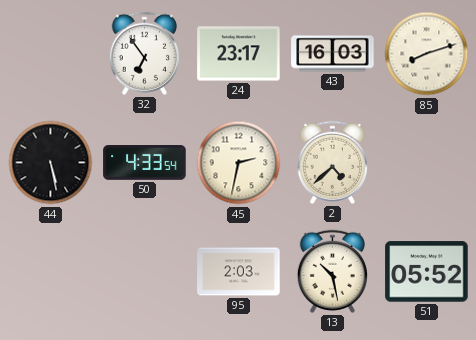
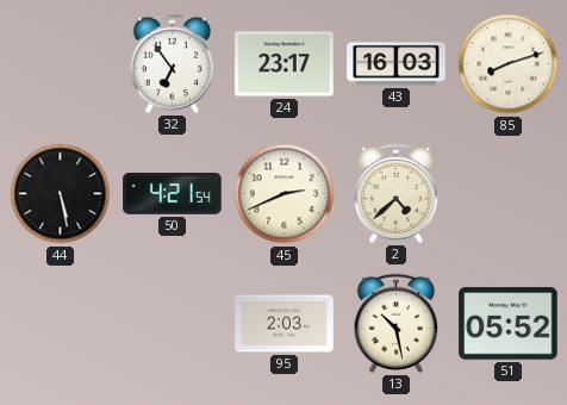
50: 4:33 -> 4:21 (173, 194)
45: 2:32 -> 2:41 (285, 194)
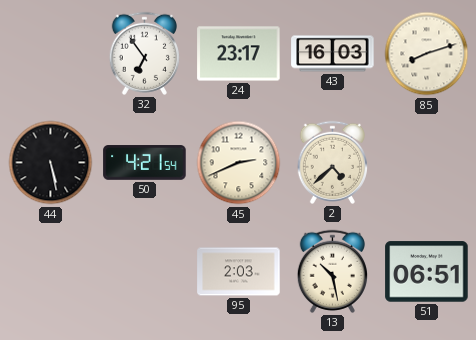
51: 05:52 -> 06:51 (427, 272)
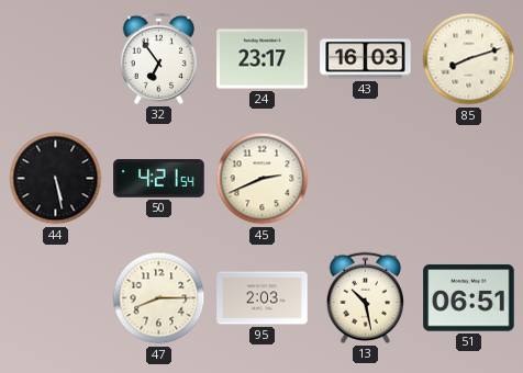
2: 4:38 -> none (332, 162)
47: none -> 8:15 (159, 298)
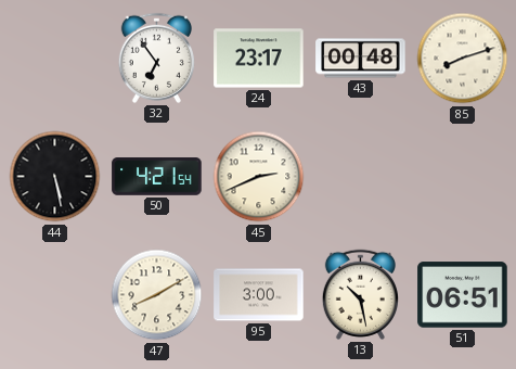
43: 16:03 -> 00:48 (361, 59)
47: 8:15 -> 8:10 (157, 295)
95: 2:03 -> 3:00 (259, 295)
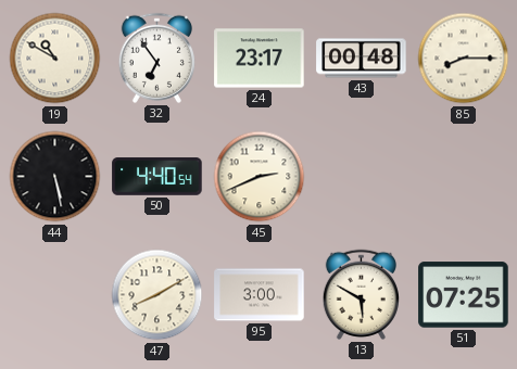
19: none -> 10:50 (55, 59)
85: 8:12 -> 8:15 (464, 59)
50: 4:21 -> 4:40 (157, 177)
13: 10:28 -> 5:50 (361, 294)
51: 06:51 -> 07:25 (464, 295)
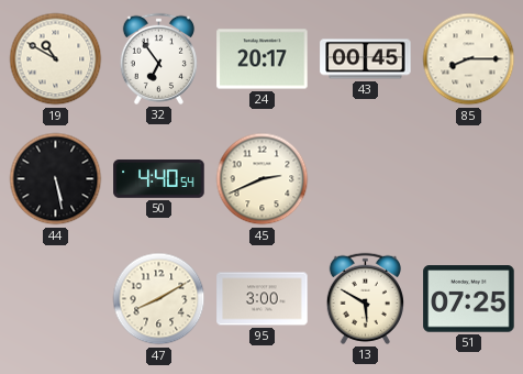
24: 23:17 -> 20:17 (263, 59)
43: 00:48 -> 00:45 (366, 59)
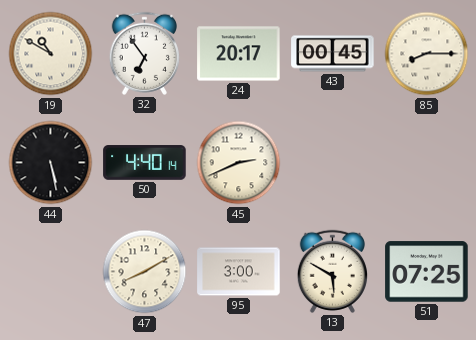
50: 4:40:54 -> 4:40:14 (145, 163)
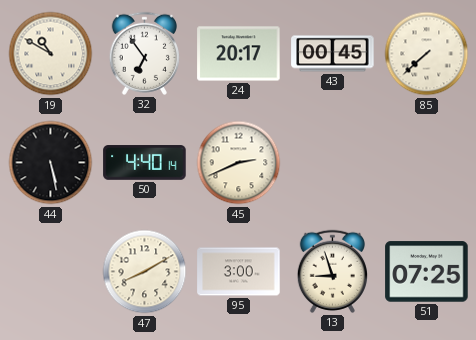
85: 8:15 -> 7:38 (427, 54)
13: 5:50 -> 8:57 (332, 271)
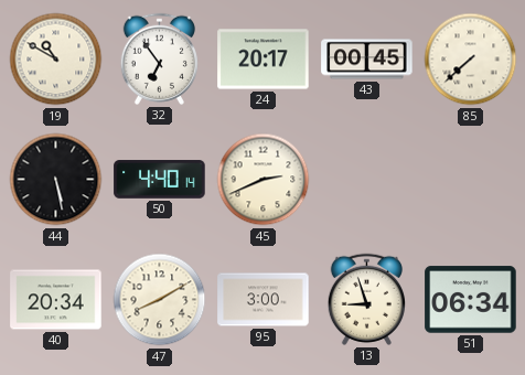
40: none -> 20:34 (56, 300)
51: 07:25 -> 06:34 (471, 300)
